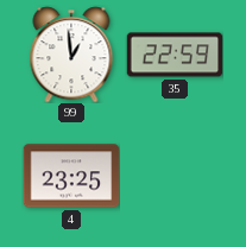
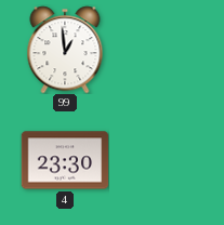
35: 22:59 -> none (175, 55)
4: 23:25 -> 23:30 (65, 160)
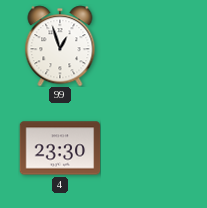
99: 12:59 -> 12:57 (60, 46)
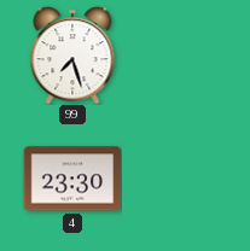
99: 12:57 -> 7:27 (72, 56)
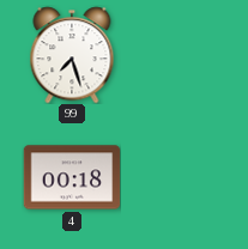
4: 23:30 -> 00:18 (72, 177)
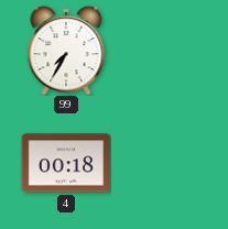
99: 7:27 -> 7:35 (66, 51)
